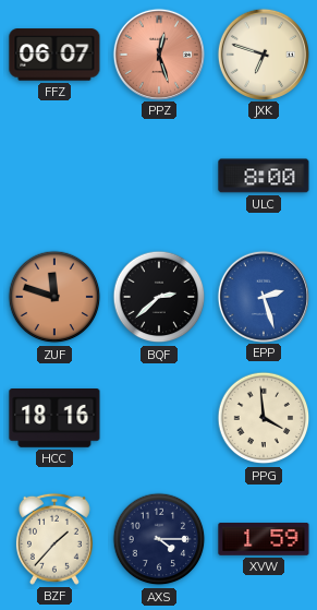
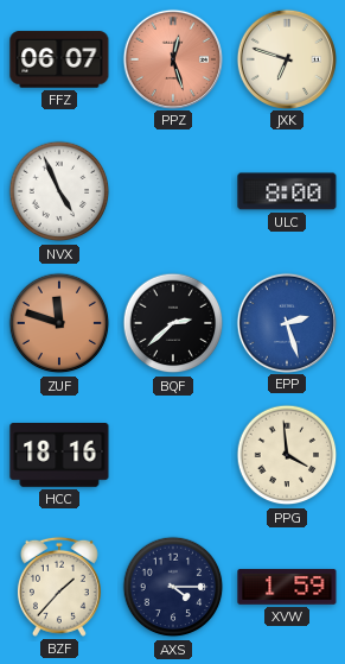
NVX: none -> 4:56 (59, 191)
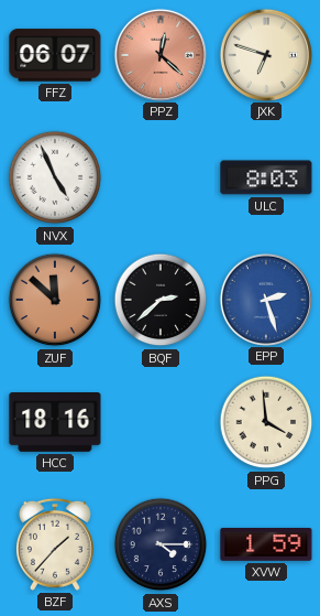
PPZ: 12:27 -> 12:22 (159, 54)
ULC: 8:00 -> 8:03 (266, 177)
ZUF: 11:48 -> 11:52 (55, 300)
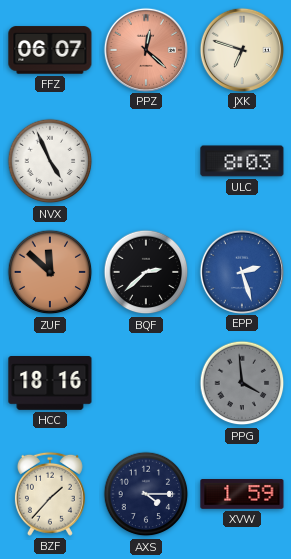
PPG dial: cream -> grey (242, 383)
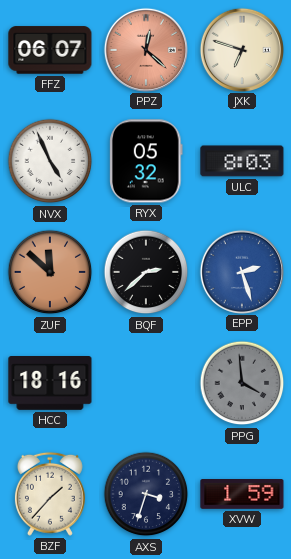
RYX: none -> 05:32 (146, 161)
AXS: 4:15 -> 3:33 (146, 494)
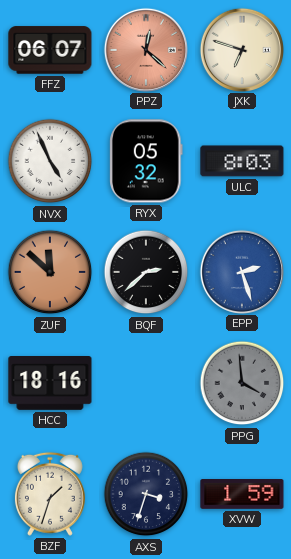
BZF: 1:37 -> 1:33 (50, 494)
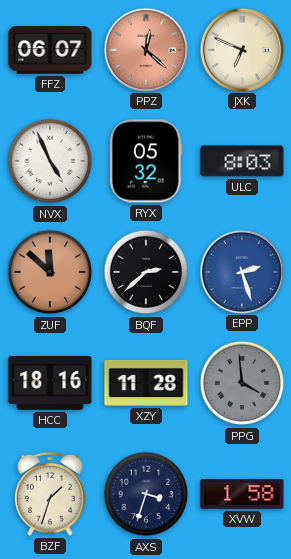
JXK: 6:48 -> 6:49 (241, 49)
XZY: none -> 11:28 (146, 383)
XVW: 1:59 -> 1:58 (242, 495)
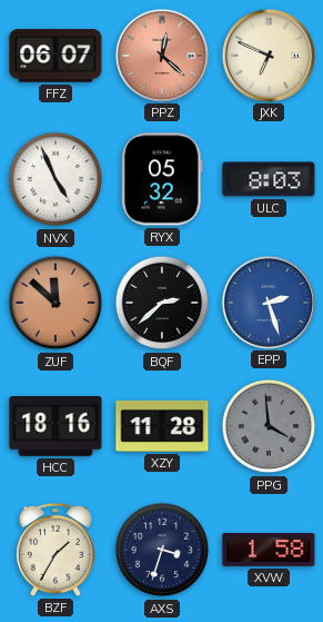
BZF: 1:33 -> 1:35 (55, 550)
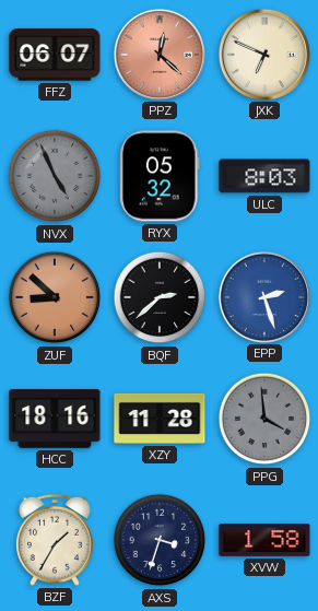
NVX dial: white -> grey (55, 176)
ZUF: 11:52 -> 8:52 (55, 297)
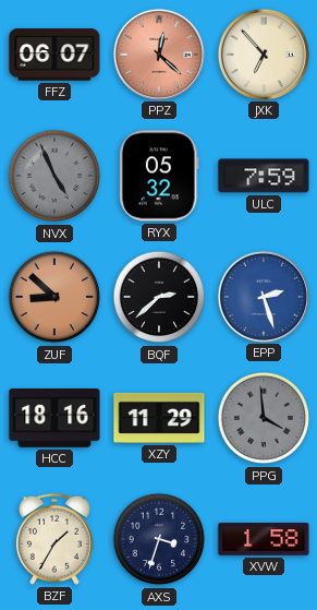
JXK: 6:49 -> 6:53 (263, 53)
ULC: 8:03 -> 7:59 (264, 176)
XZY: 11:28 -> 11:29 (159, 418)
